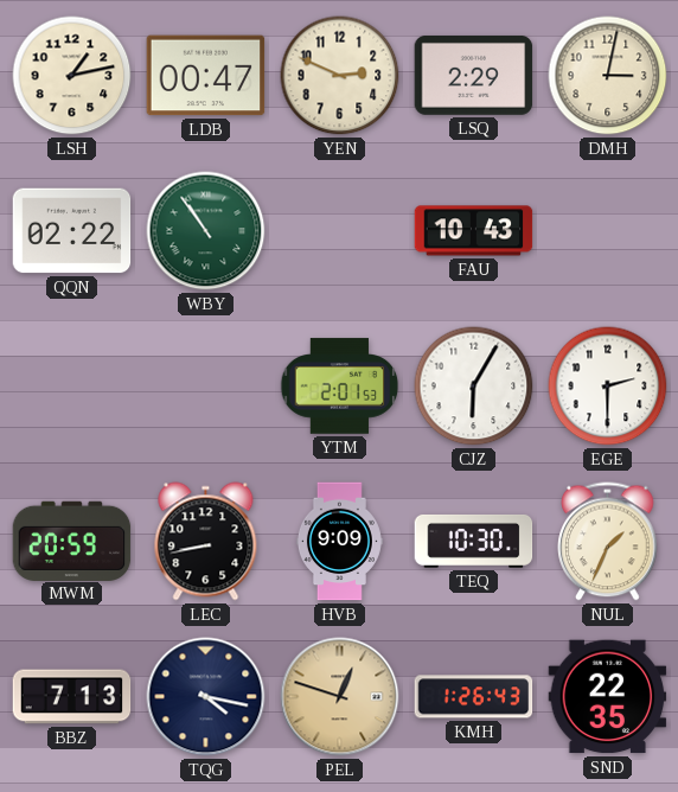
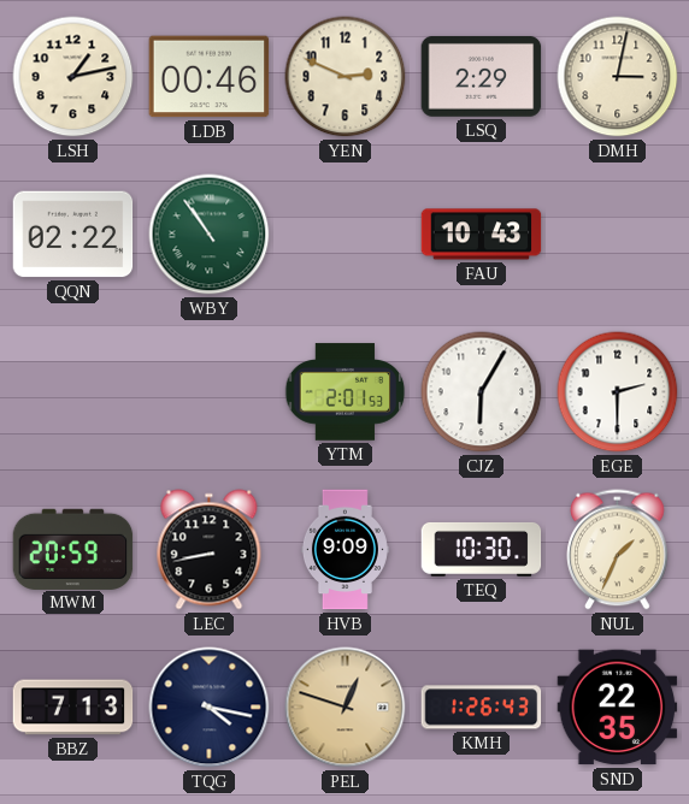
LDB: 00:47 -> 00:46 (210, 77)
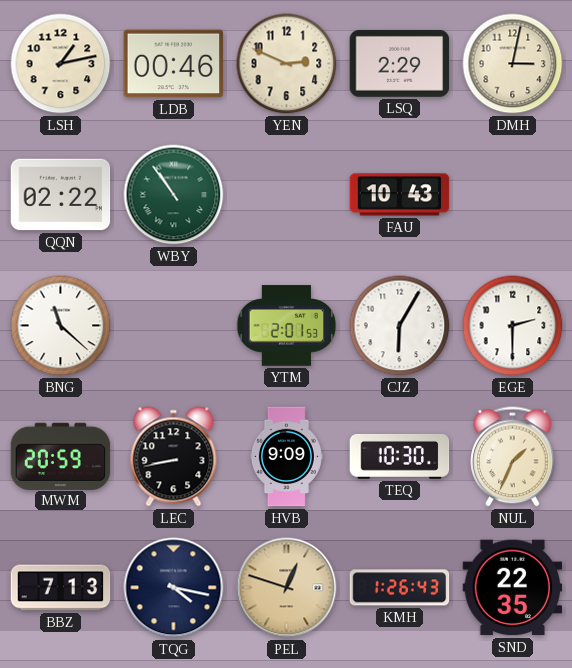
BNG: none -> 11:22 (61, 326)
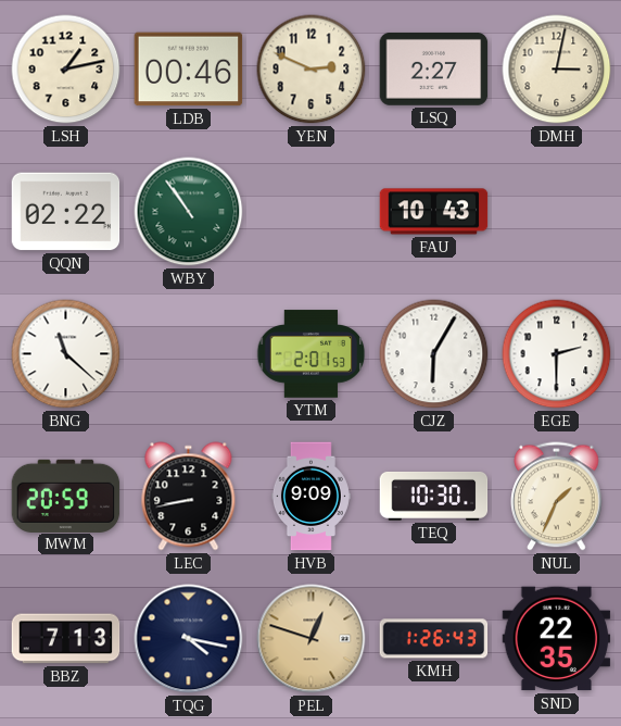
LSQ: 2:29 -> 2:27 (434, 68)
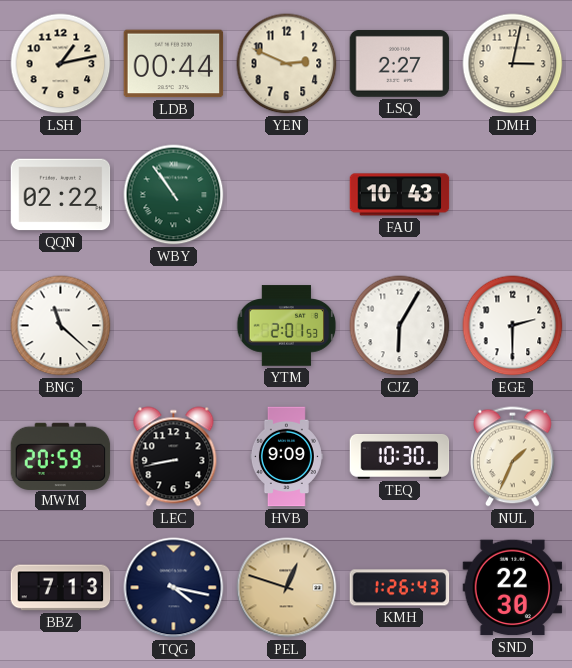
LDB: 00:46 -> 00:44 (174, 64)
SND: 22:35 -> 22:30 (513, 588)
